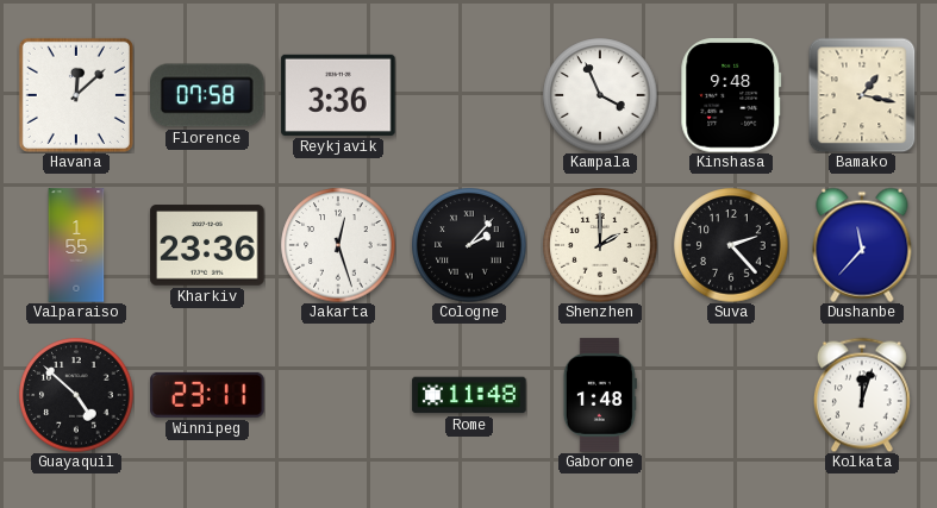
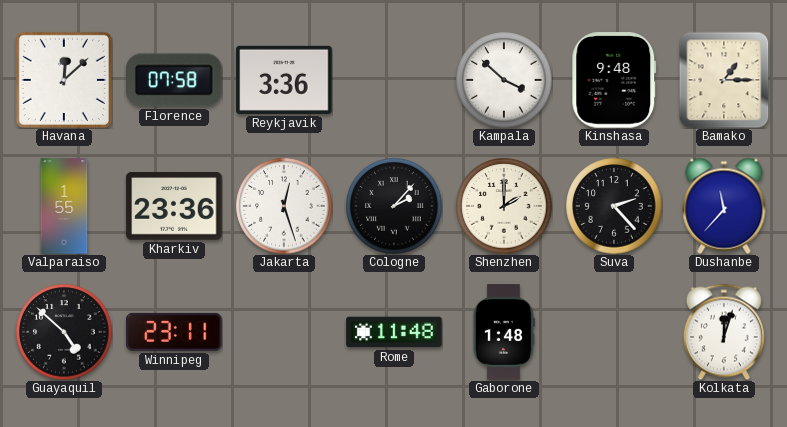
Kampala: 3:56 -> 3:52 (504, 80)
Bamako: 1:17 -> 1:15 (724, 80)
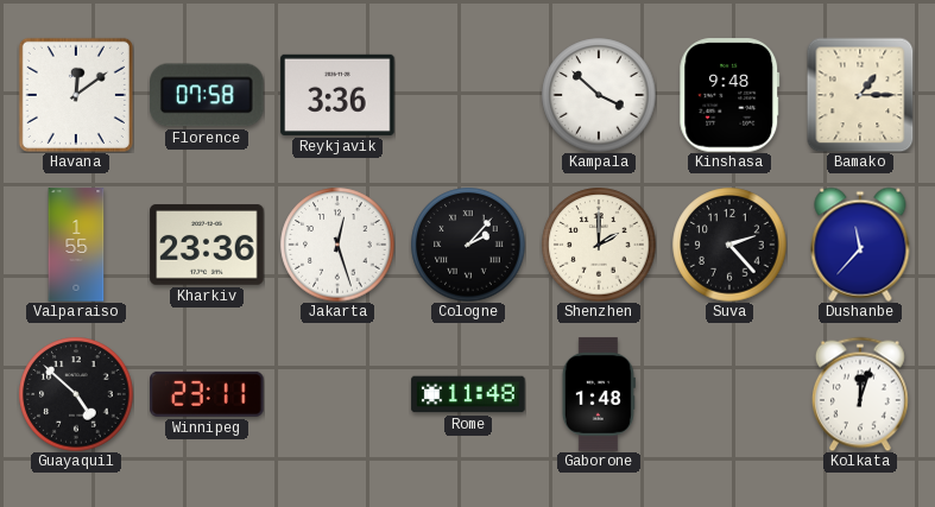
Havana: 12:08 -> 12:09 (76, 95)
